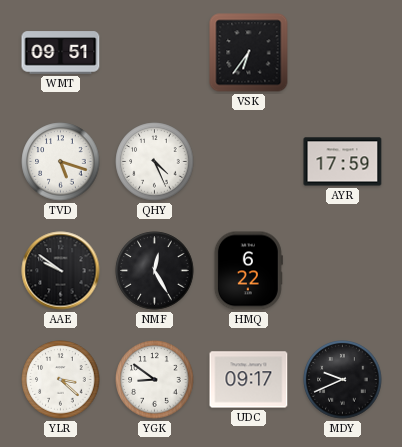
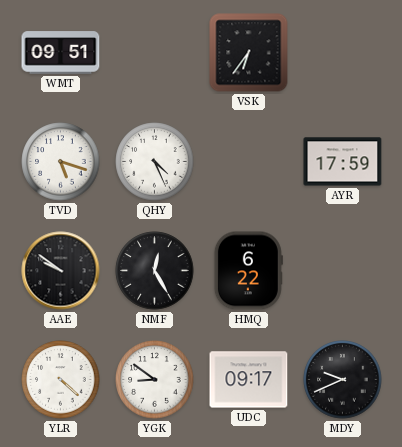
YLR: 3:22 -> 4:22 (61, 380)
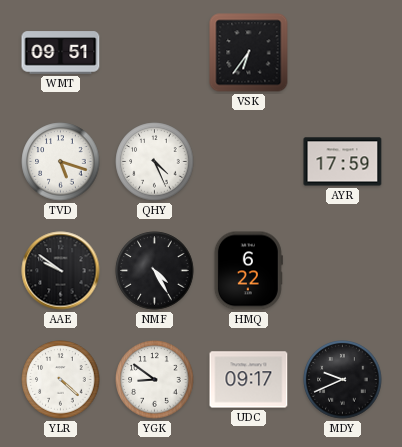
NMF: 12:25 -> 4:25 (155, 271)
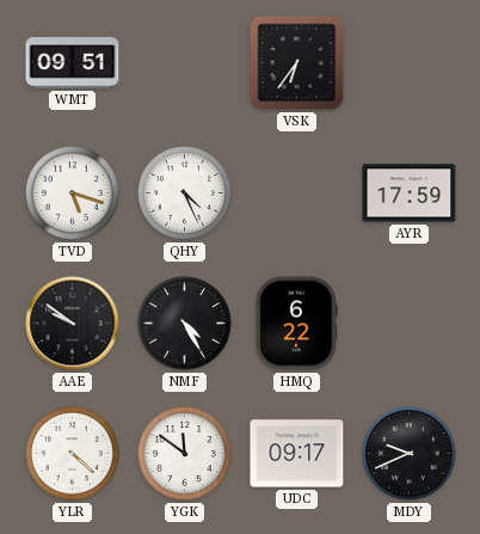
YGK: 8:51 -> 11:51 (185, 454)
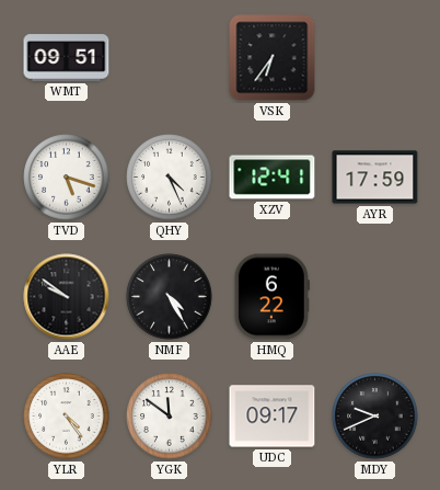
XZV: none -> 12:41 (273, 178)
YLR: 4:22 -> 4:24 (67, 417)
